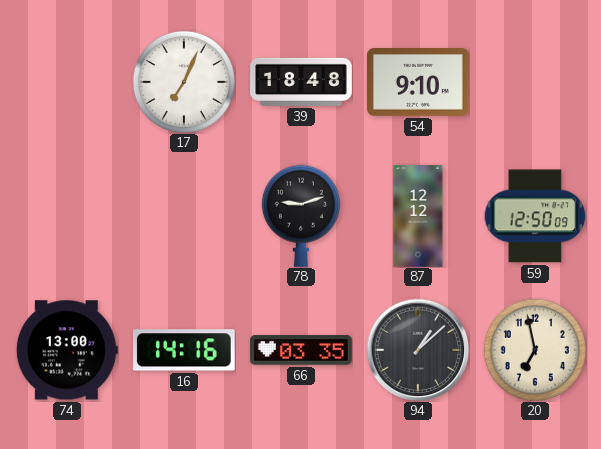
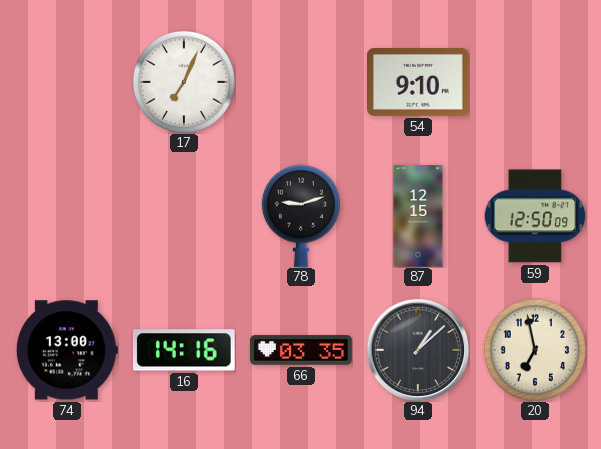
39: 18:48 -> none (301, 82)
87: 12:12 -> 12:15 (418, 216)
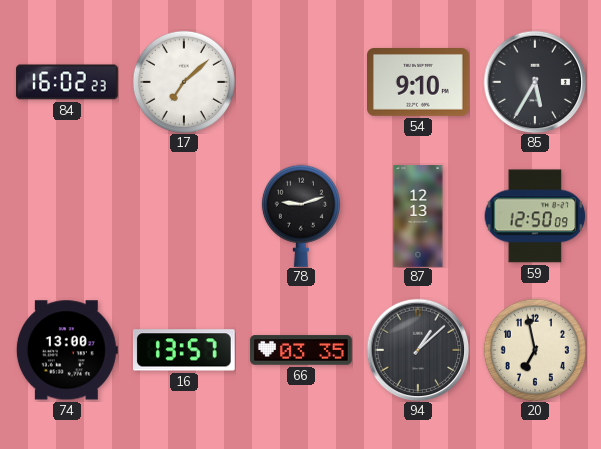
84: none -> 16:02 (67, 82)
17: 7:04 -> 7:08 (184, 82)
85: none -> 5:35 (535, 82)
87: 12:15 -> 12:13 (418, 216)
16: 14:16 -> 13:57 (184, 350)
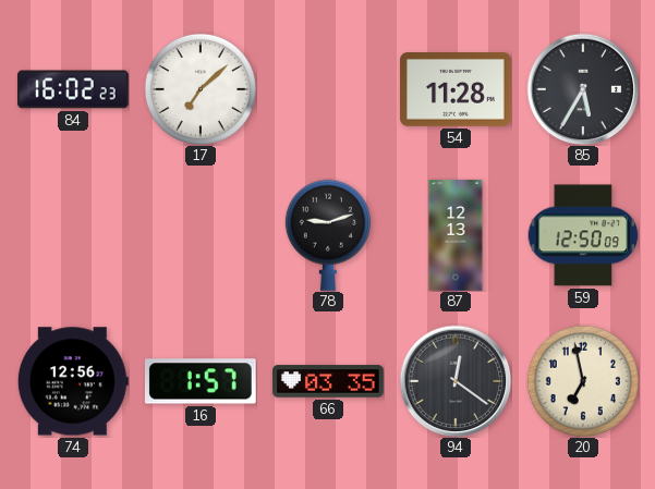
54: 9:10 -> 11:28 (457, 90)
74: 13:00 -> 12:56 (73, 381)
16: 13:57 -> 1:57 (201, 381)
94: 1:08 -> 12:21 (456, 381)
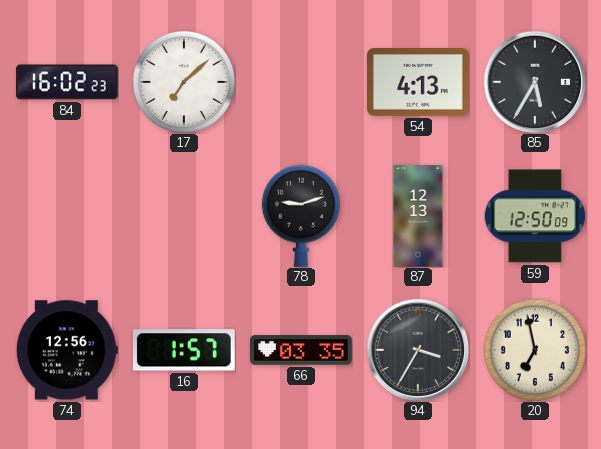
54: 11:28 -> 4:13 (419, 83)
94: 12:21 -> 3:35 (418, 350)
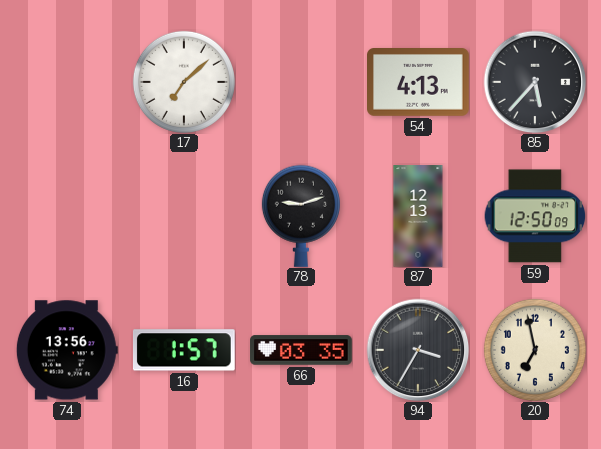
84: 16:02 -> none (67, 82)
85: 5:35 -> 5:37 (535, 82)
74: 12:56 -> 13:56 (67, 350)
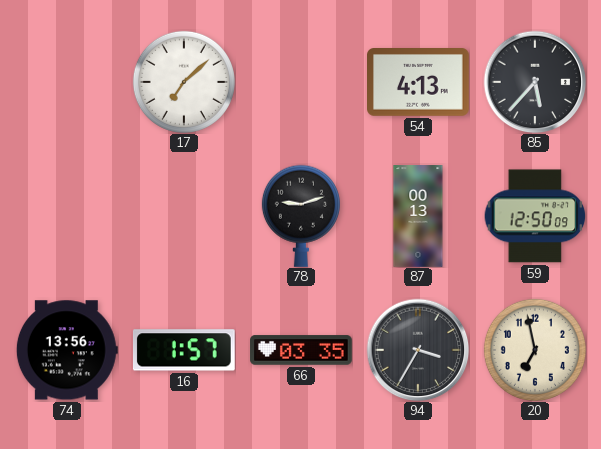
87: 12:13 -> 00:13 (418, 216)
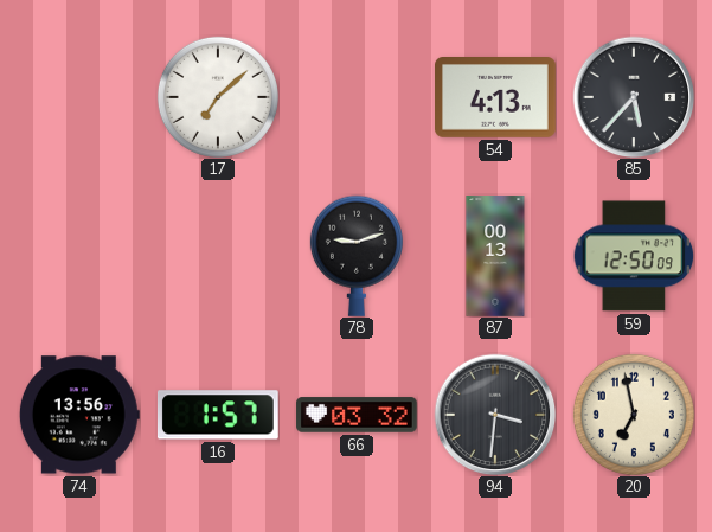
66: 03:35 -> 03:32 (357, 415)
94: 3:35 -> 3:31 (495, 415)
